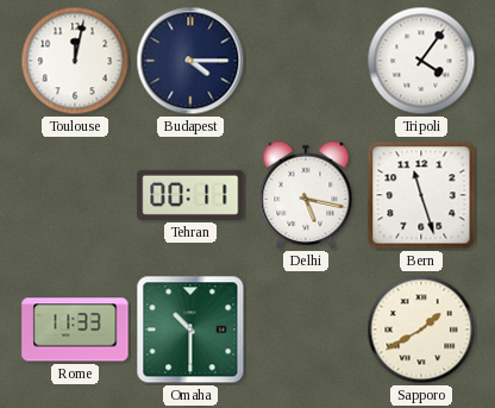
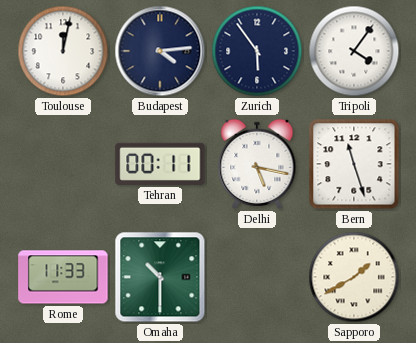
Budapest: 4:15 -> 4:14 (160, 51)
Zurich: none -> 5:54 (257, 51)
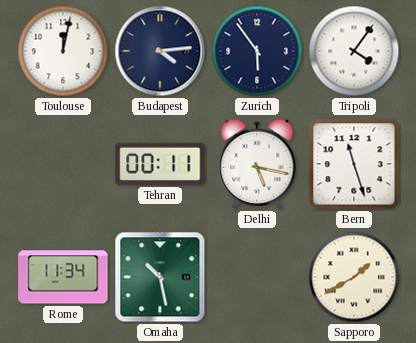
Rome: 11:33 -> 11:34 (63, 277)
Omaha: 10:30 -> 10:28 (160, 277)
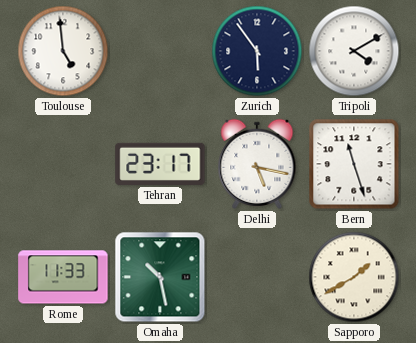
Toulouse: 12:02 -> 4:59 (63, 51)
Budapest: 4:14 -> none (160, 51)
Tripoli: 4:06 -> 4:10 (354, 51)
Tehran: 00:11 -> 23:17 (160, 164)
Rome: 11:34 -> 11:33 (63, 277)
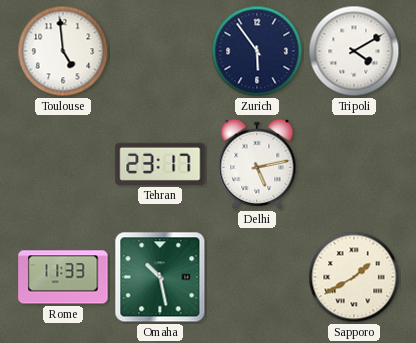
Delhi: 5:17 -> 5:13 (257, 164)
Bern: 11:27 -> none (354, 164)
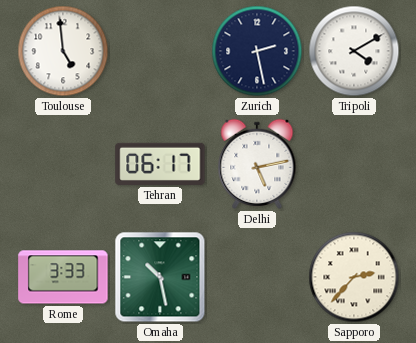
Zurich: 5:54 -> 2:28 (257, 51)
Tehran: 23:17 -> 06:17 (160, 164)
Rome: 11:33 -> 3:33 (63, 277)
Sapporo: 1:40 -> 2:37 (354, 277)
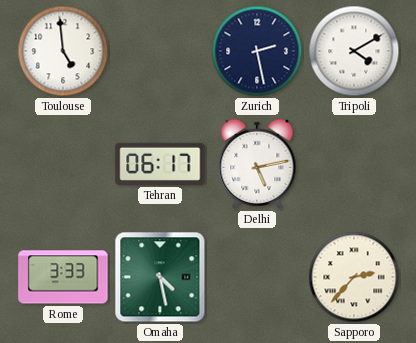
Omaha: 10:28 -> 4:28 (160, 277)
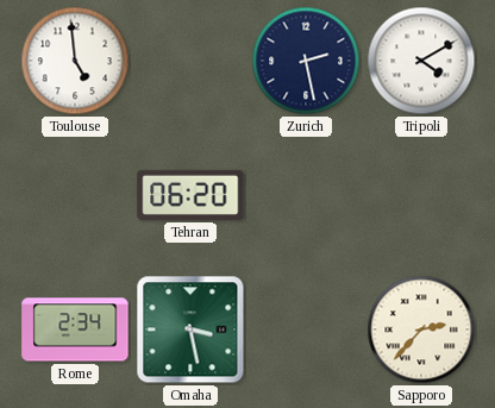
Tehran: 06:17 -> 06:20 (190, 195)
Delhi: 5:13 -> none (257, 164)
Rome: 3:33 -> 2:34 (75, 329)
Omaha: 4:28 -> 3:28 (190, 329)
